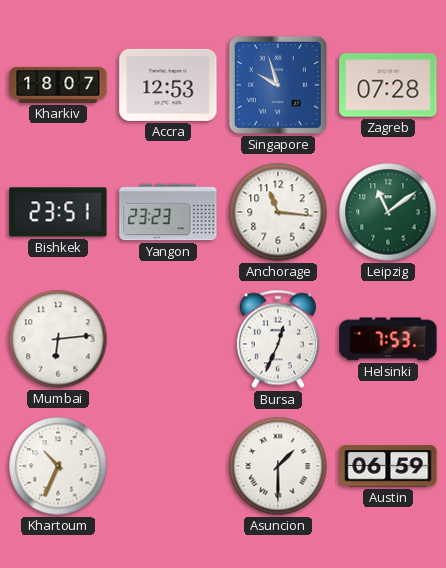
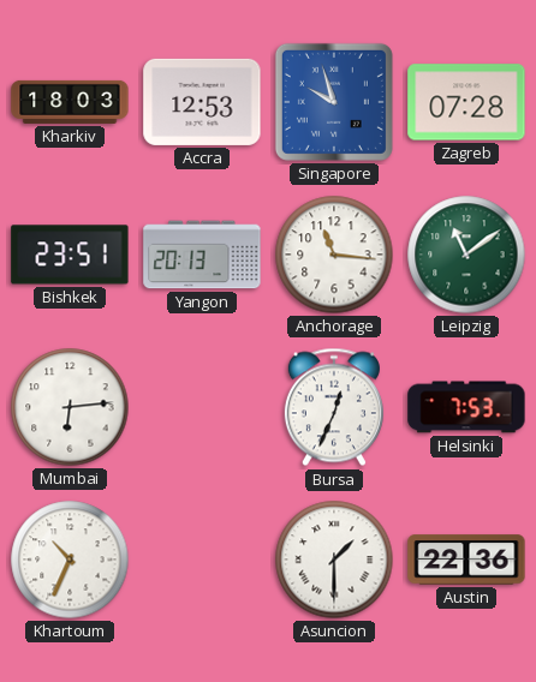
Kharkiv: 18:07 -> 18:03 (70, 102)
Yangon: 23:23 -> 20:13 (202, 255)
Austin: 06:59 -> 22:36 (466, 560)
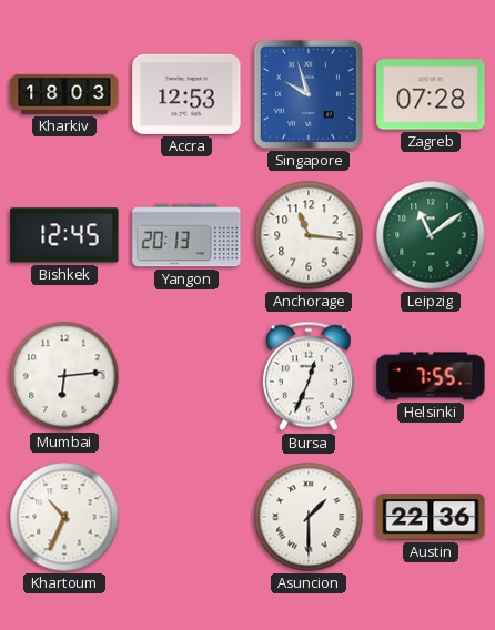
Bishkek: 23:51 -> 12:45 (64, 235)
Helsinki: 7:53 -> 7:55 (431, 376)
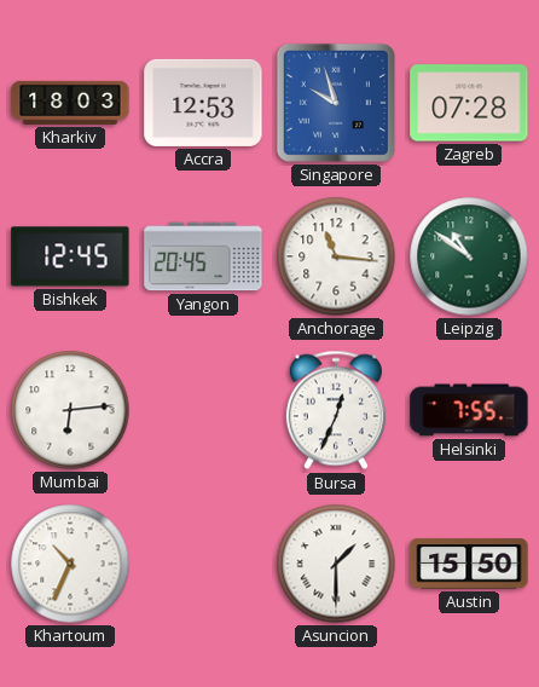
Yangon: 20:13 -> 20:45 (203, 256)
Leipzig: 11:09 -> 10:51 (469, 256)
Austin: 22:36 -> 15:50 (469, 564)
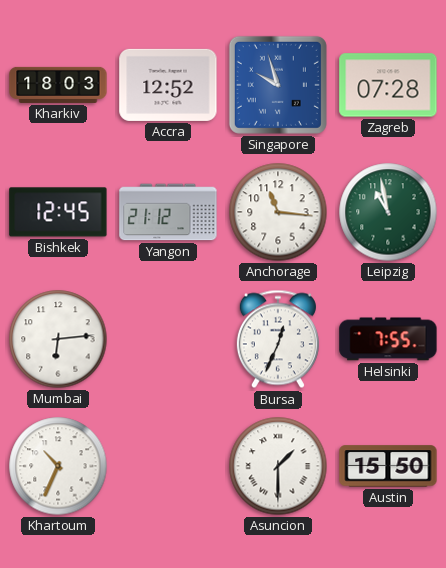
Accra: 12:53 -> 12:52 (168, 85)
Yangon: 20:45 -> 21:12 (168, 212)
Leipzig: 10:51 -> 10:58 (388, 212)
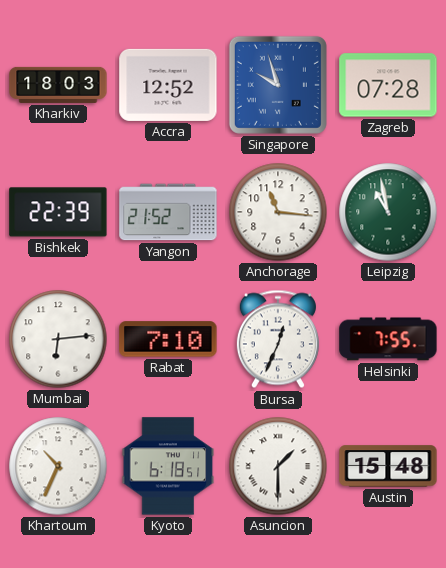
Bishkek: 12:45 -> 22:39 (58, 212)
Yangon: 21:12 -> 21:52 (168, 212)
Rabat: none -> 7:10 (168, 339)
Kyoto: none -> 6:18 (168, 466)
Austin: 15:50 -> 15:48 (388, 466)
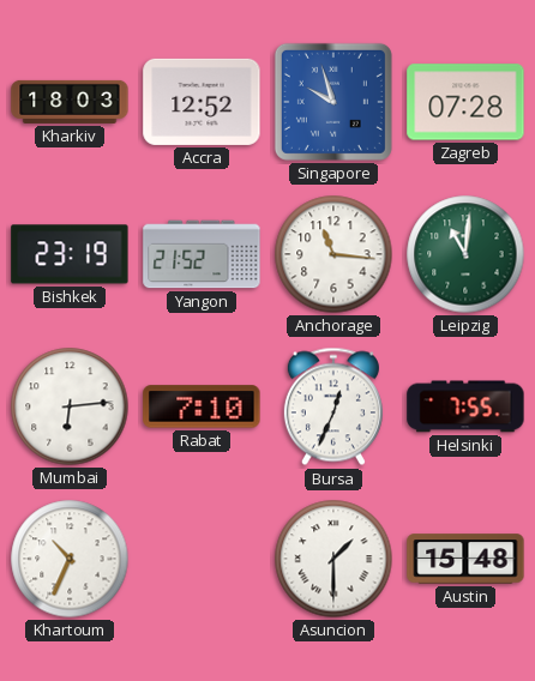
Bishkek: 22:39 -> 23:19 (70, 254)
Leipzig: 10:58 -> 11:01 (465, 254)
Kyoto: 6:18 -> none (168, 466)
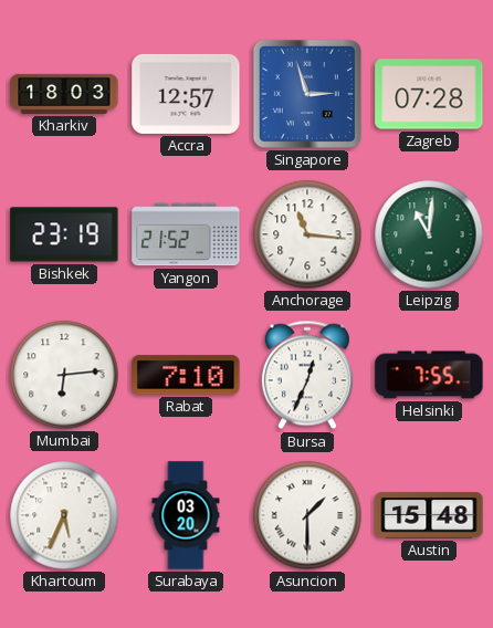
Accra: 12:52 -> 12:57 (186, 94)
Singapore: 9:57 -> 2:57 (307, 94)
Khartoum: 10:34 -> 5:34 (64, 515)
Surabaya: none -> 03:20 (186, 515)
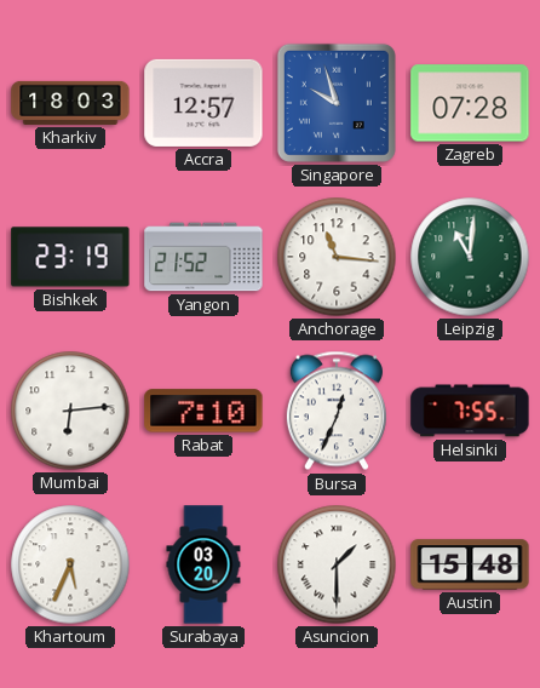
Singapore: 2:57 -> 9:57 (337, 103)
